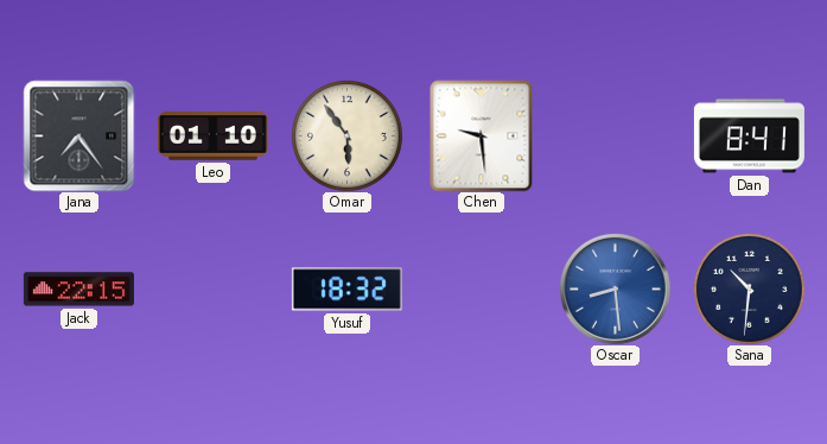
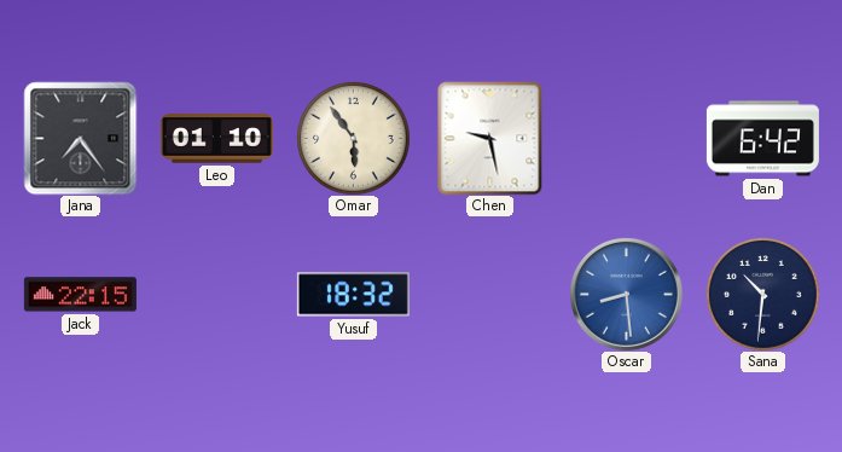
Chen: 9:29 -> 9:28 (490, 138)
Dan: 8:41 -> 6:42 (762, 139)
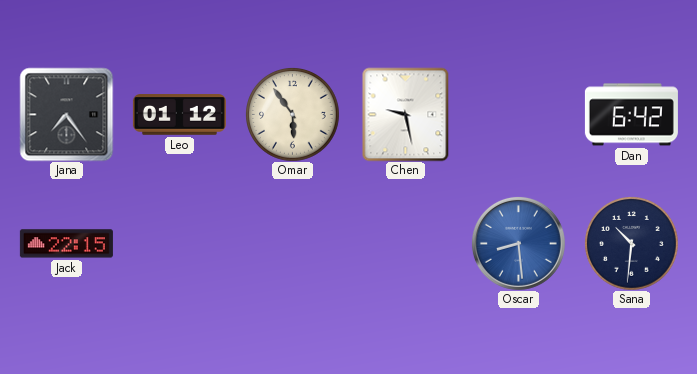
Leo: 01:10 -> 01:12 (179, 115)
Yusuf: 18:32 -> none (353, 295)
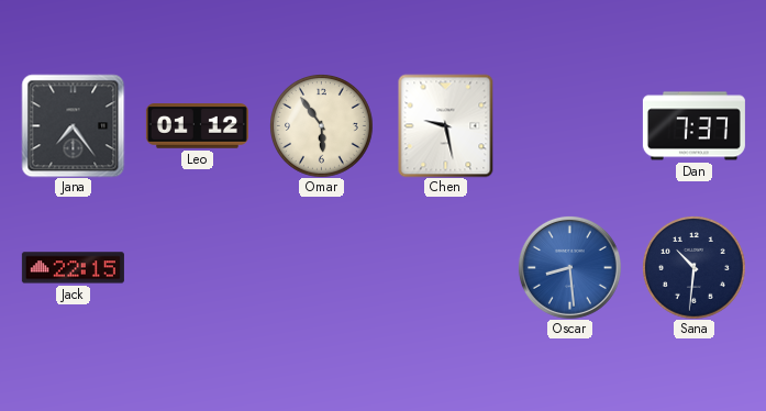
Dan: 6:42 -> 7:37 (693, 126)
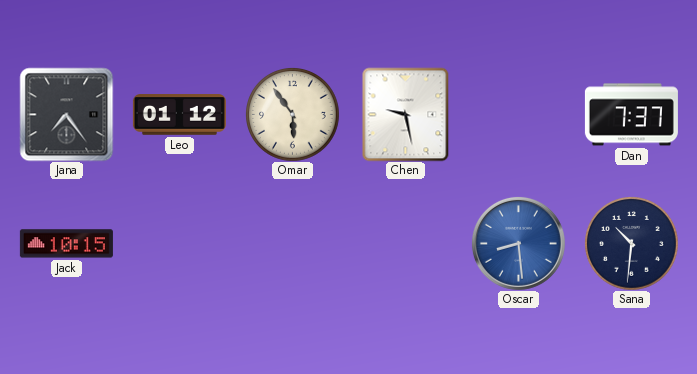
Jack: 22:15 -> 10:15 (66, 244)
